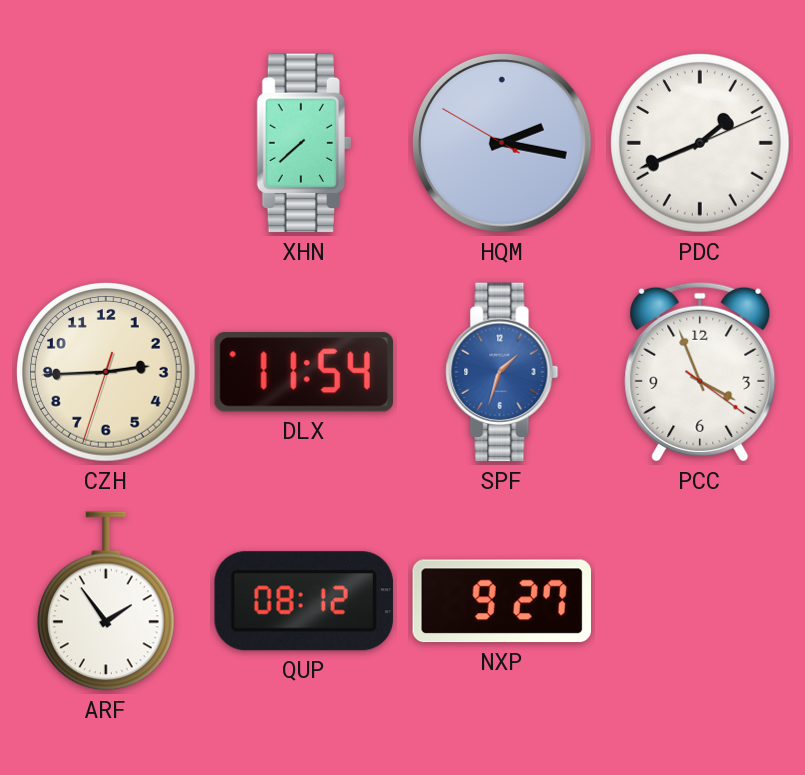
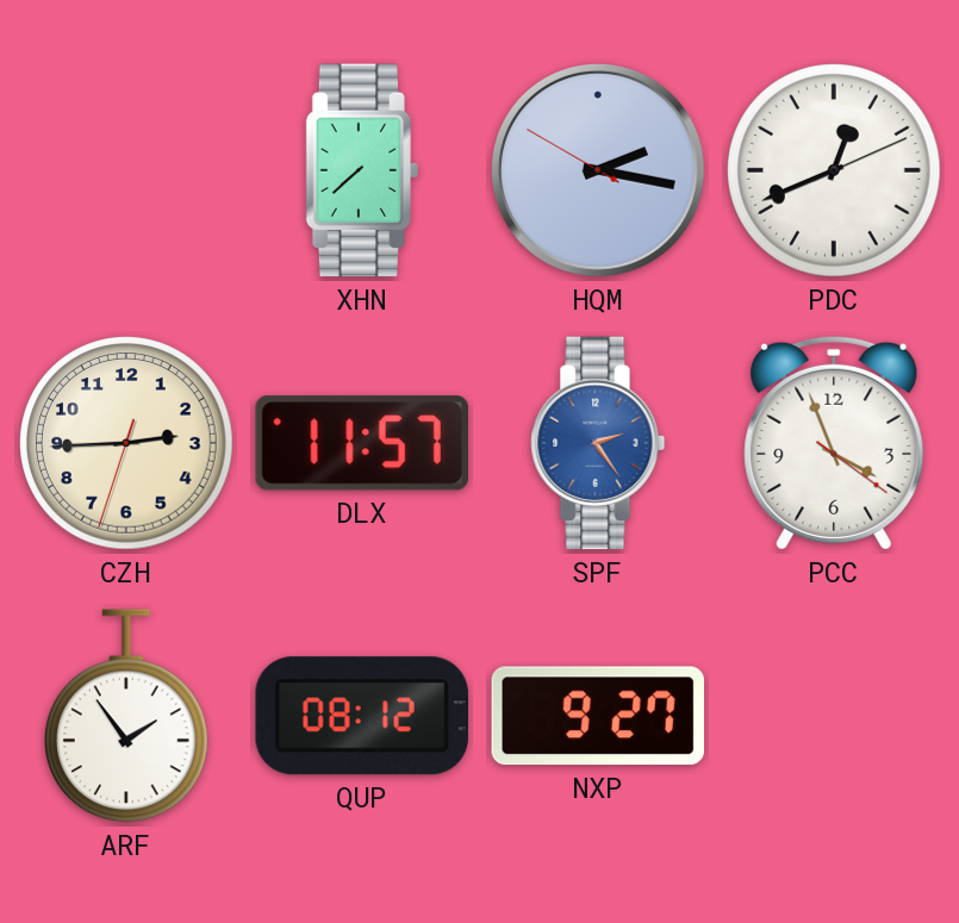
PDC: 1:41 -> 12:41 (834, 170)
DLX: 11:54 -> 11:57 (362, 443)
SPF: 1:33 -> 2:24 (598, 443)
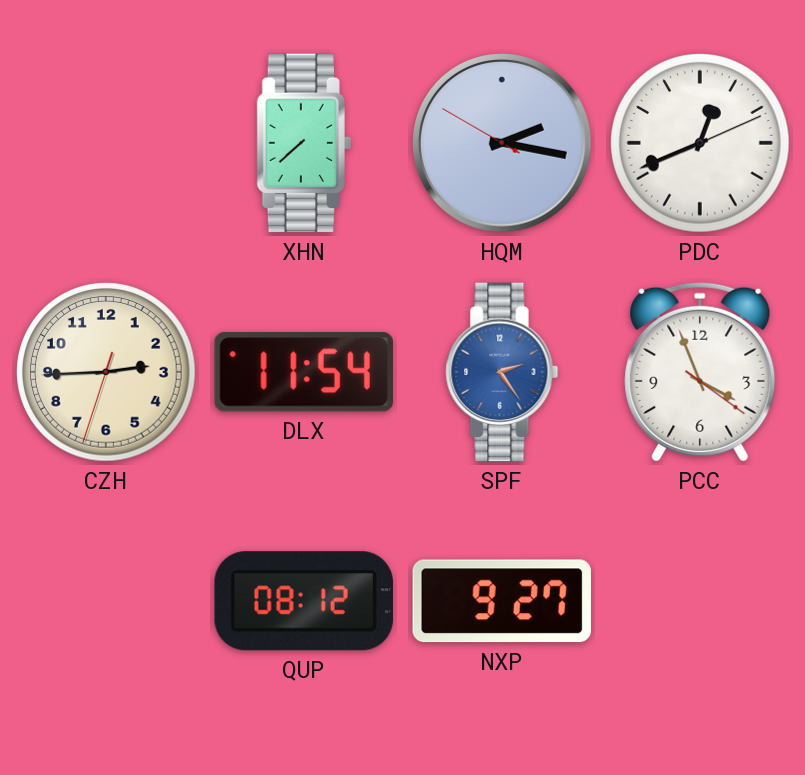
DLX: 11:57 -> 11:54 (304, 372)
ARF: 1:54 -> none (126, 716)
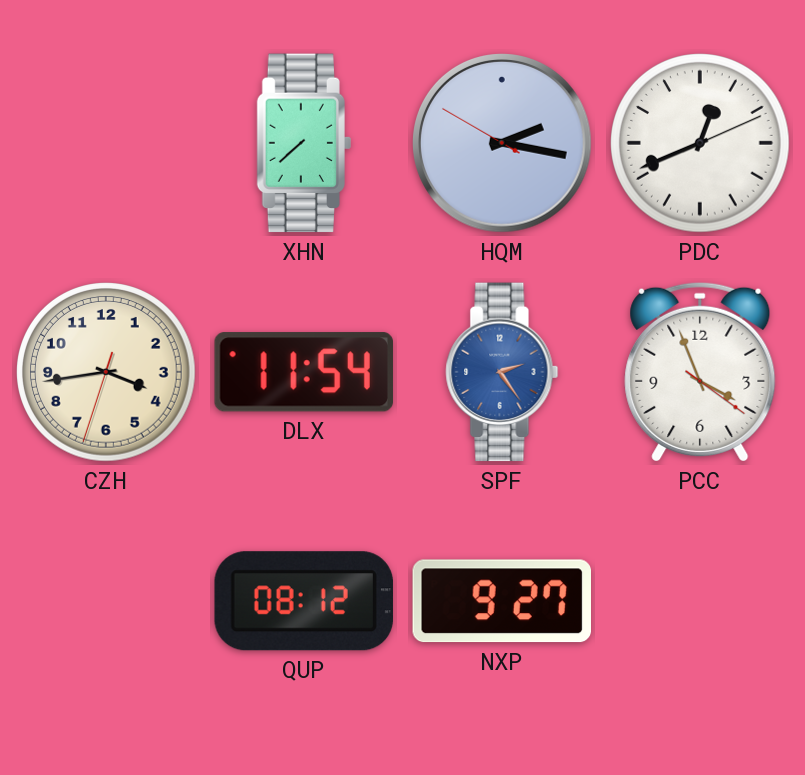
CZH: 2:44 -> 3:43 (106, 372)
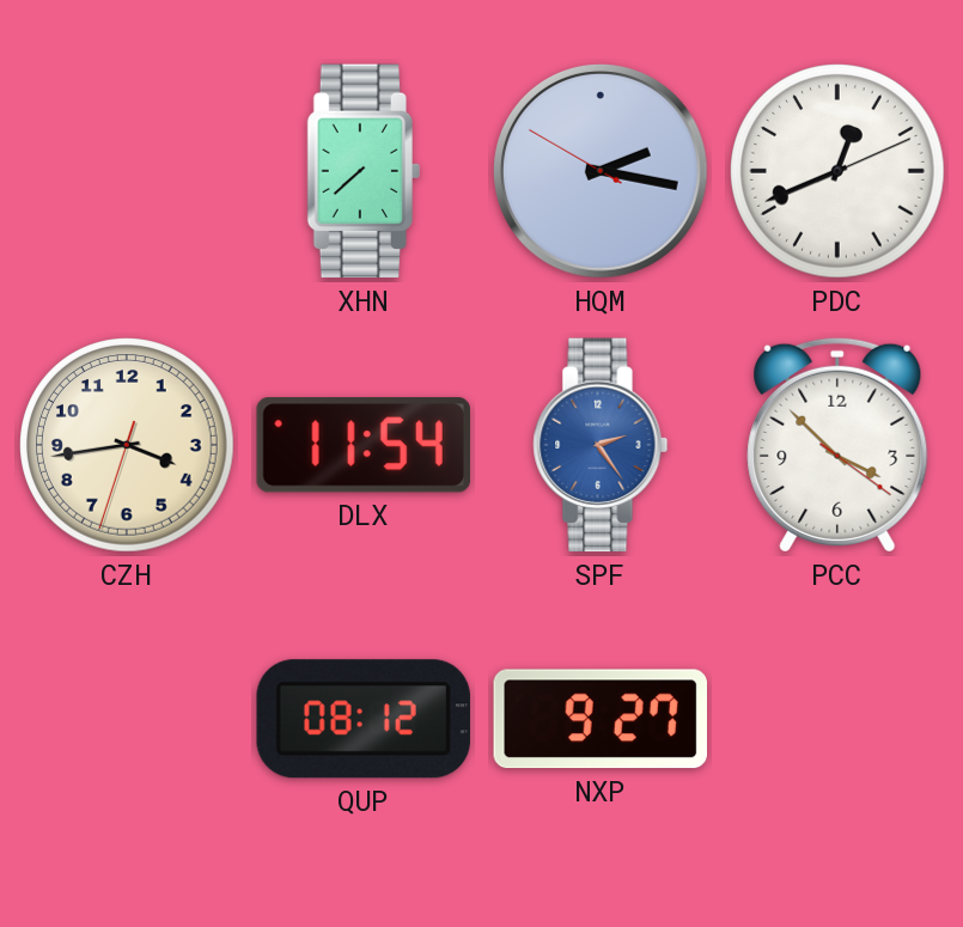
PCC: 3:56 -> 3:52 (837, 445)
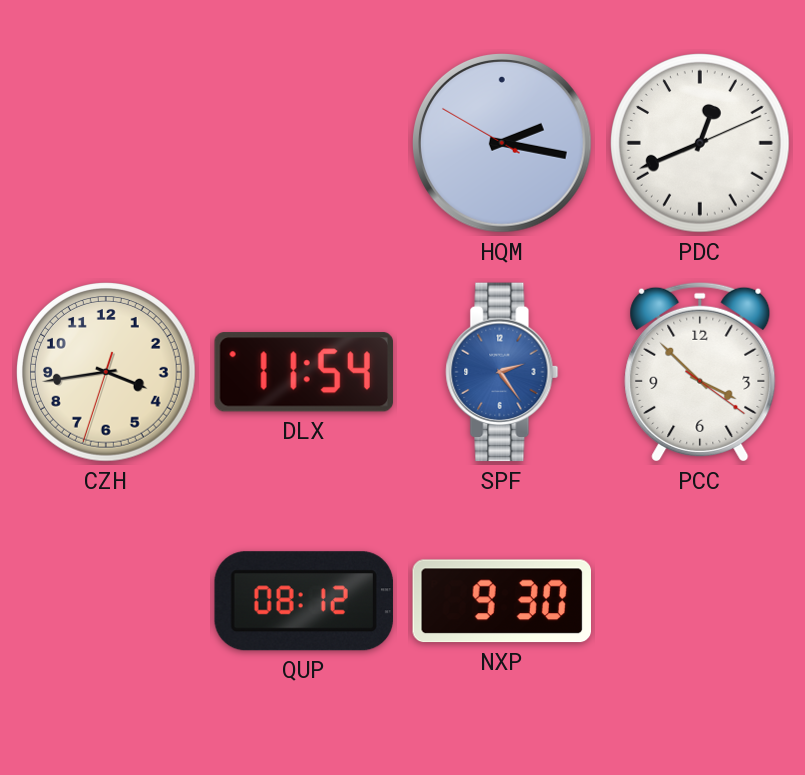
XHN: 7:38 -> none (362, 171)
NXP: 9:27 -> 9:30 (501, 601)
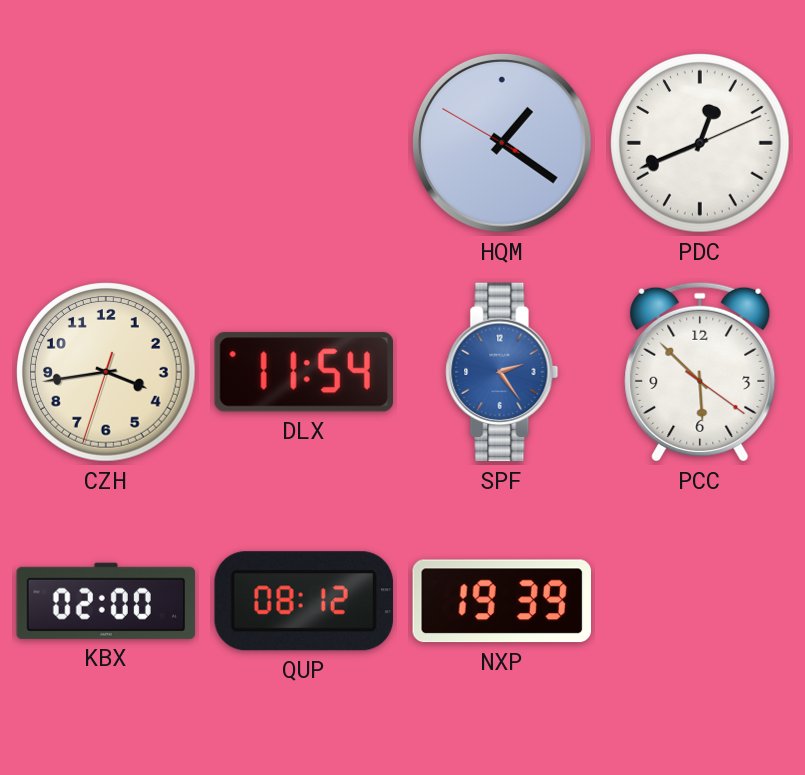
HQM: 2:16 -> 1:20 (503, 144)
PCC: 3:52 -> 5:52 (700, 372)
KBX: none -> 02:00 (106, 601)
NXP: 9:30 -> 19:39 (501, 601)
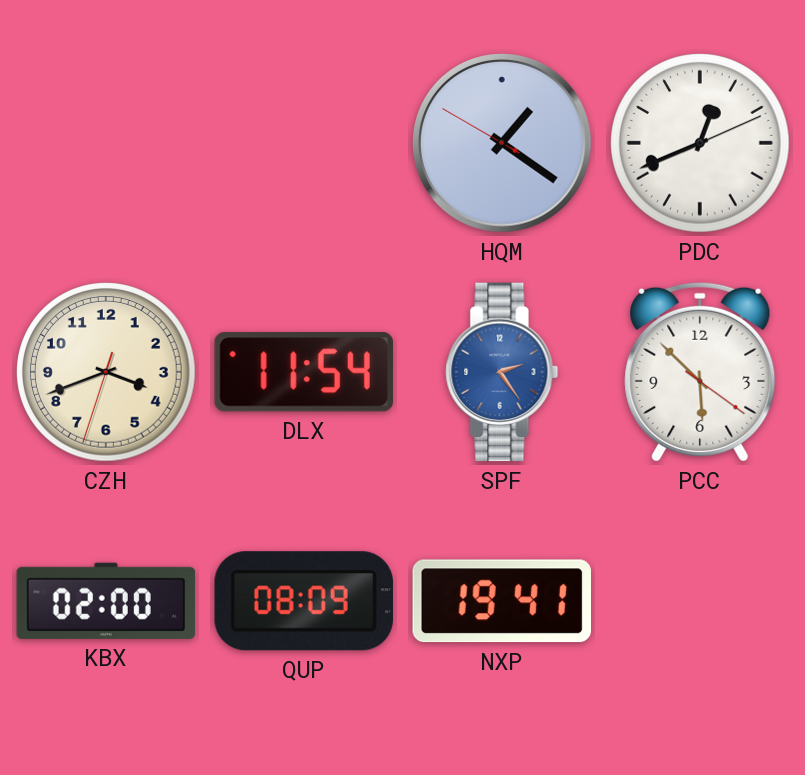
CZH: 3:43 -> 3:41 (106, 372)
QUP: 08:12 -> 08:09 (304, 601)
NXP: 19:39 -> 19:41 (501, 601)
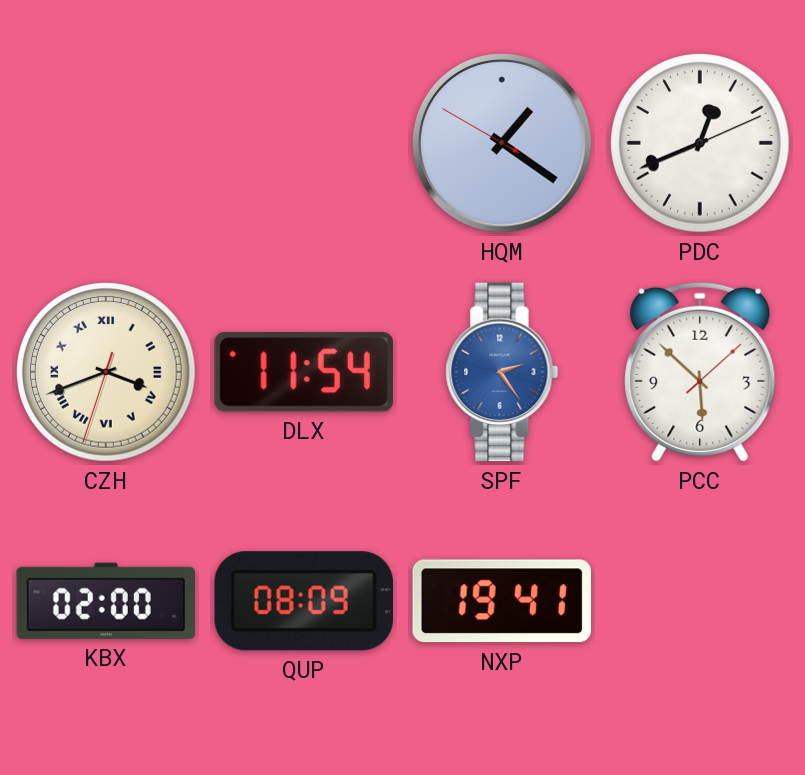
CZH numerals: Arabic -> Roman (106, 372)
PCC: 5:52:21 -> 5:52:08 (700, 372)
